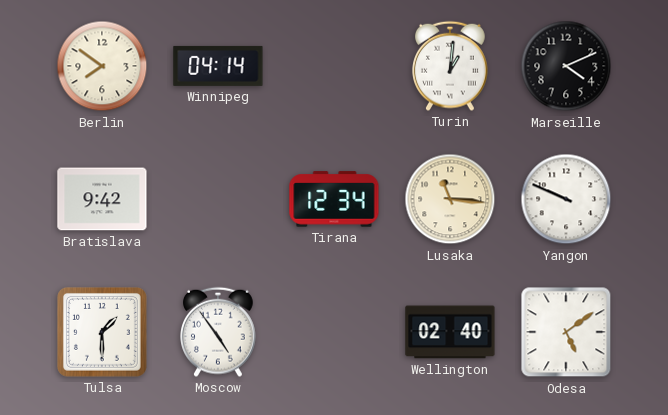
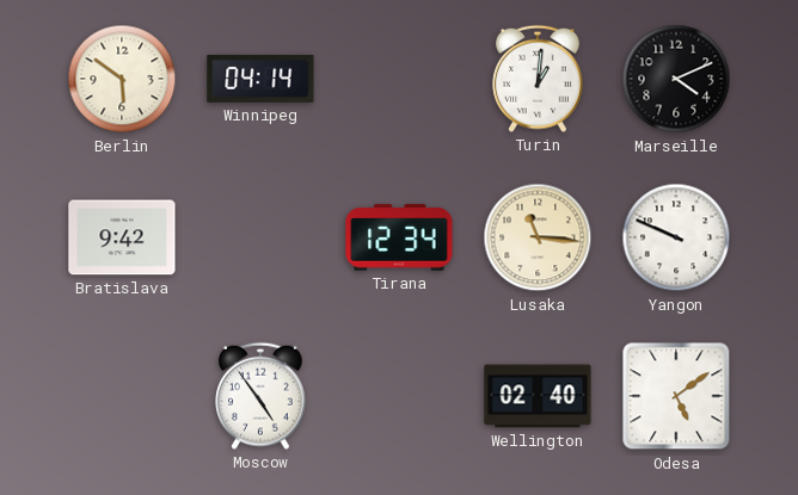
Berlin: 7:51 -> 5:51 (122, 79)
Tulsa: 1:30 -> none (102, 332)
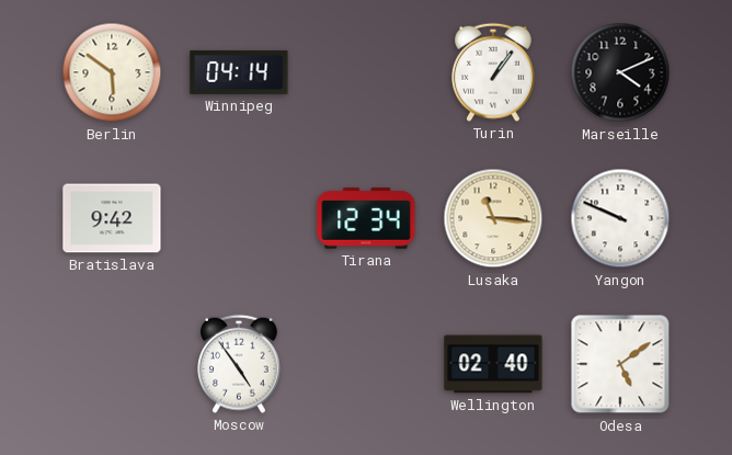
Turin: 1:01 -> 1:06 (494, 72)
